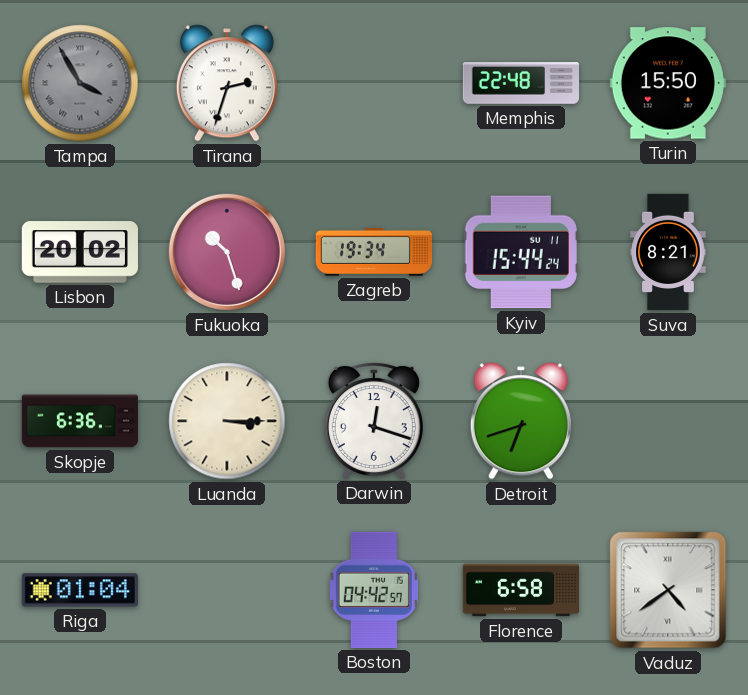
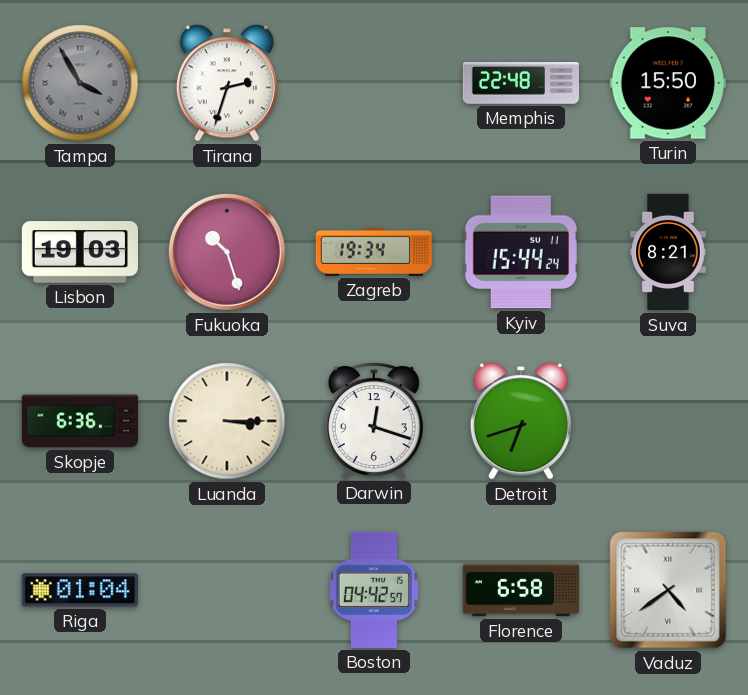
Lisbon: 20:02 -> 19:03 (80, 252)
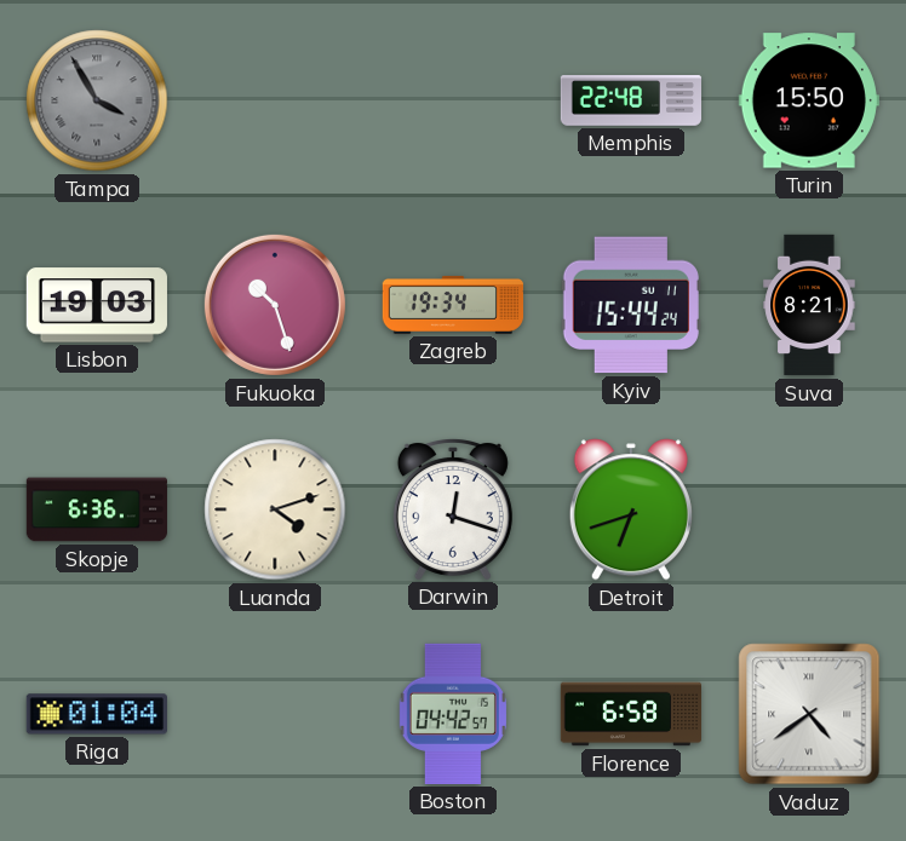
Tirana: 2:33 -> none (227, 83)
Luanda: 3:15 -> 4:12 (275, 509)
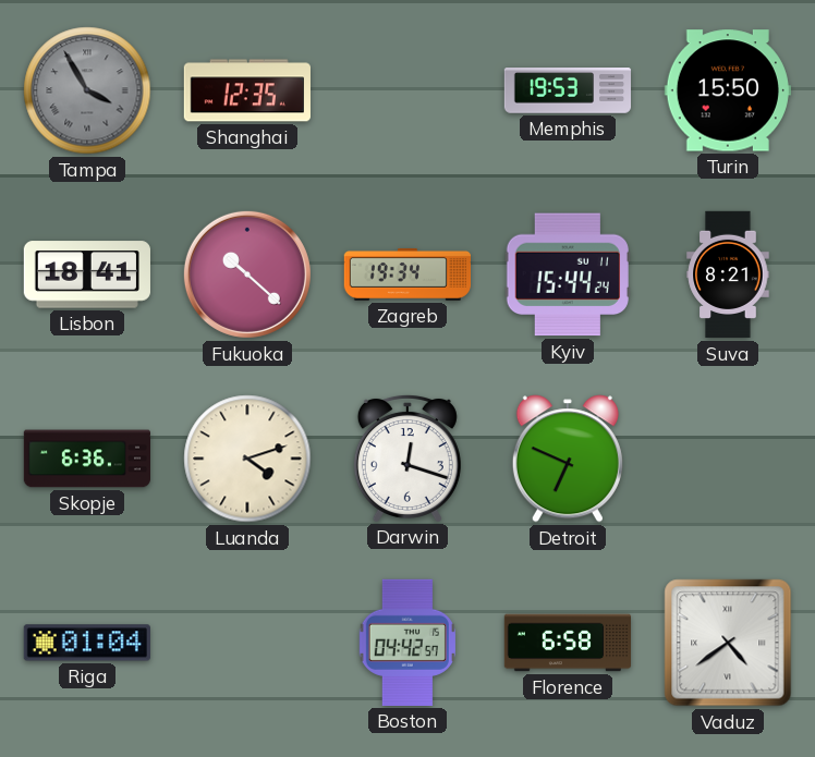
Shanghai: none -> 12:35 (247, 90)
Memphis: 22:48 -> 19:53 (568, 90)
Lisbon: 19:03 -> 18:41 (87, 274)
Fukuoka: 10:27 -> 10:22 (247, 274)
Detroit: 6:42 -> 6:49 (568, 459)
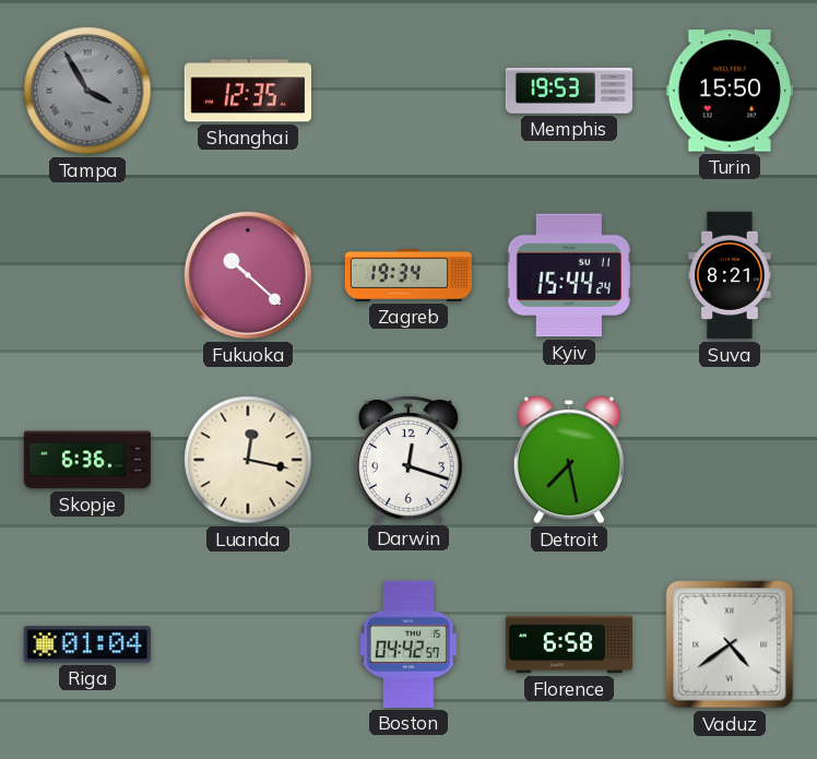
Lisbon: 18:41 -> none (87, 274)
Luanda: 4:12 -> 12:17 (248, 460)
Detroit: 6:49 -> 7:28 (569, 460)
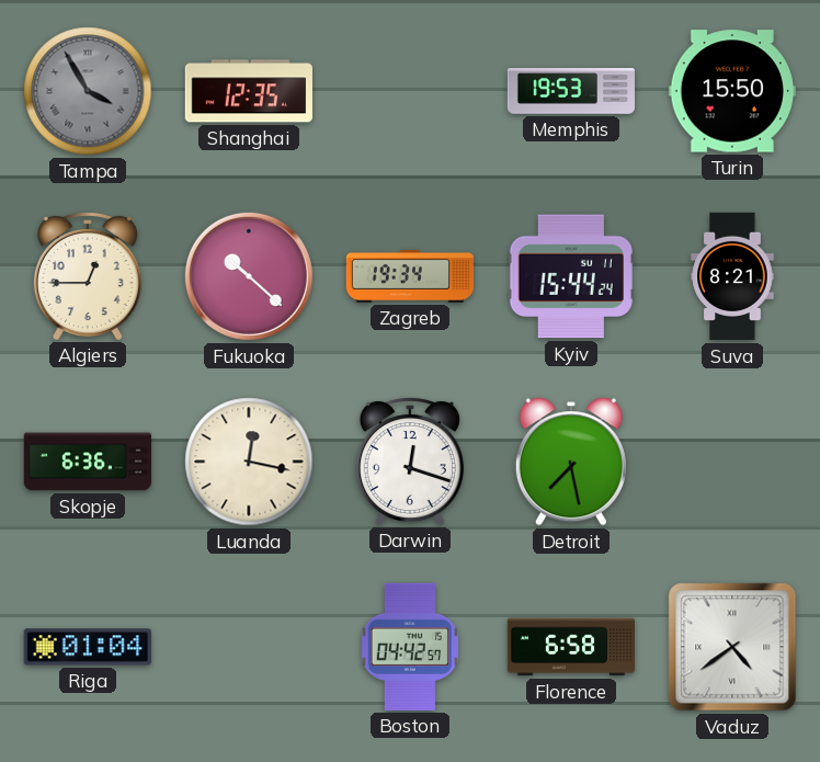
Algiers: none -> 12:45 (88, 275)
